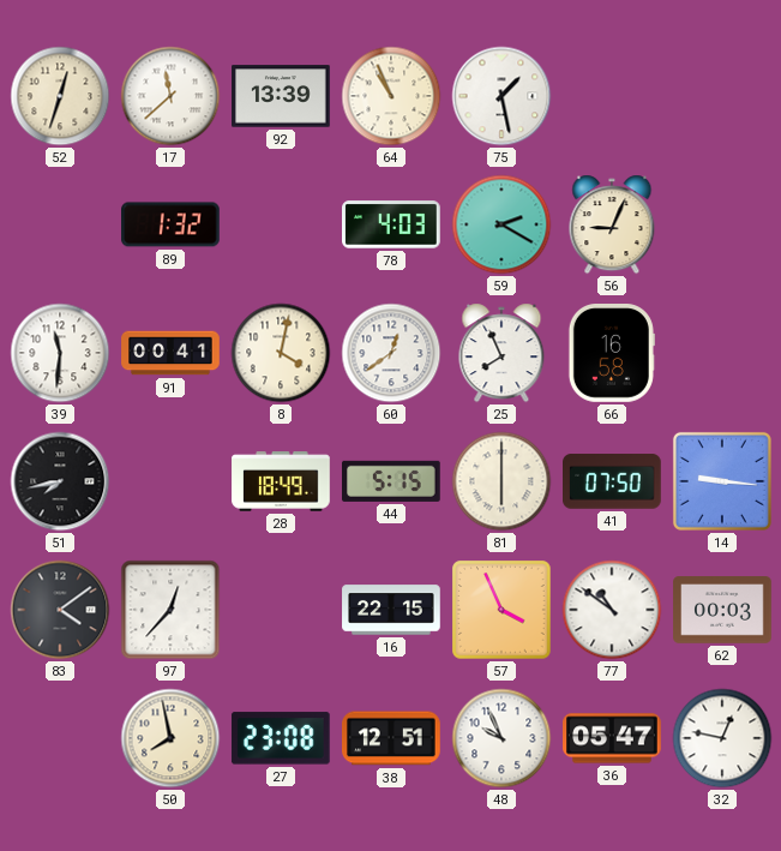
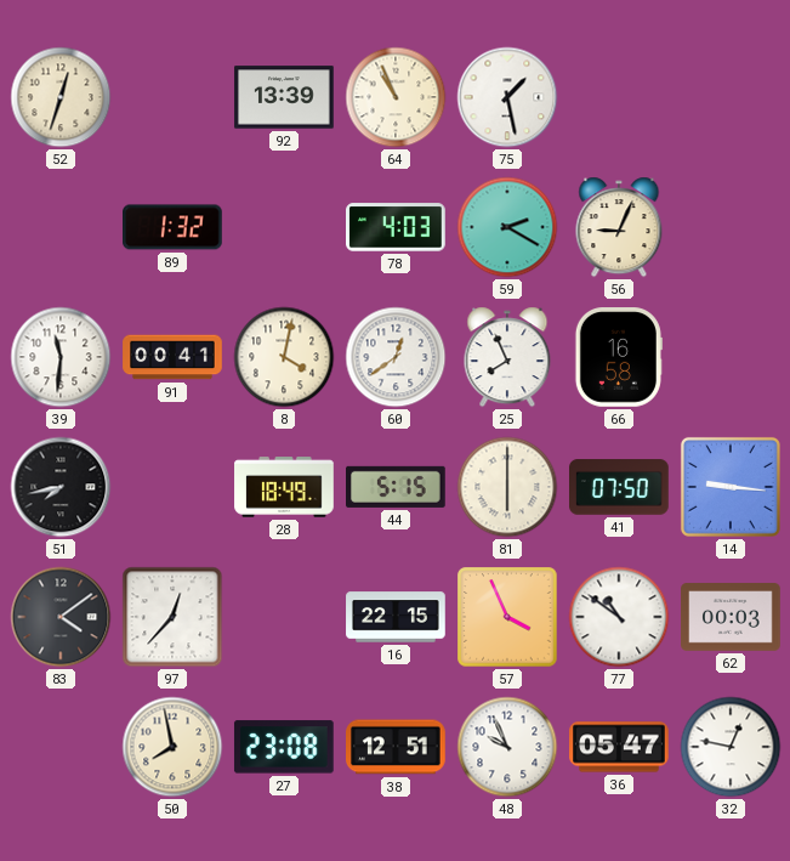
17: 11:38 -> none (170, 96)
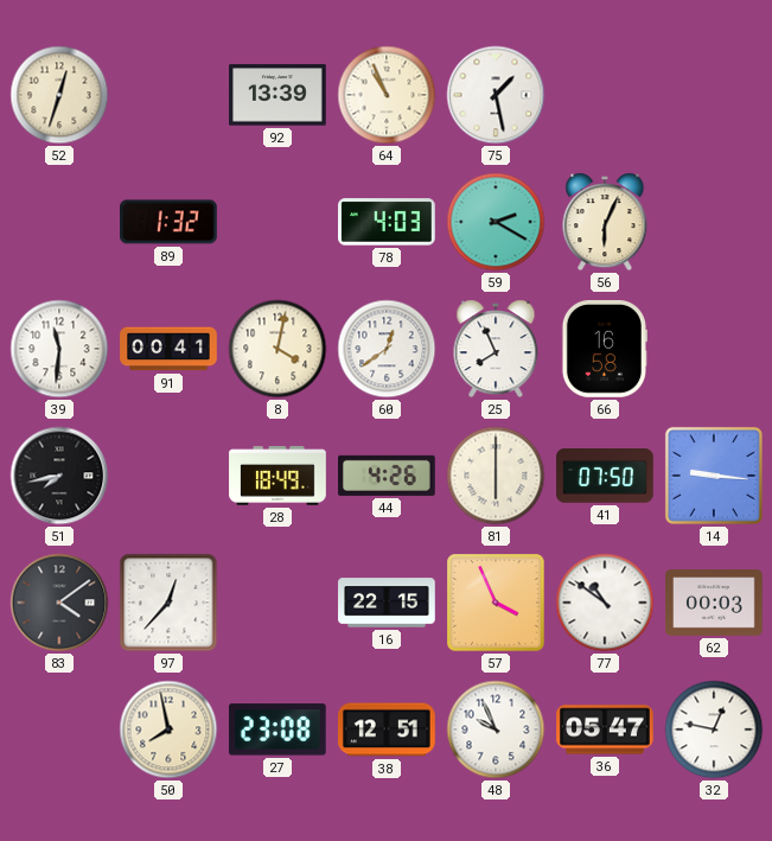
56: 9:04 -> 6:04 (605, 222)
44: 5:15 -> 4:26 (388, 476)
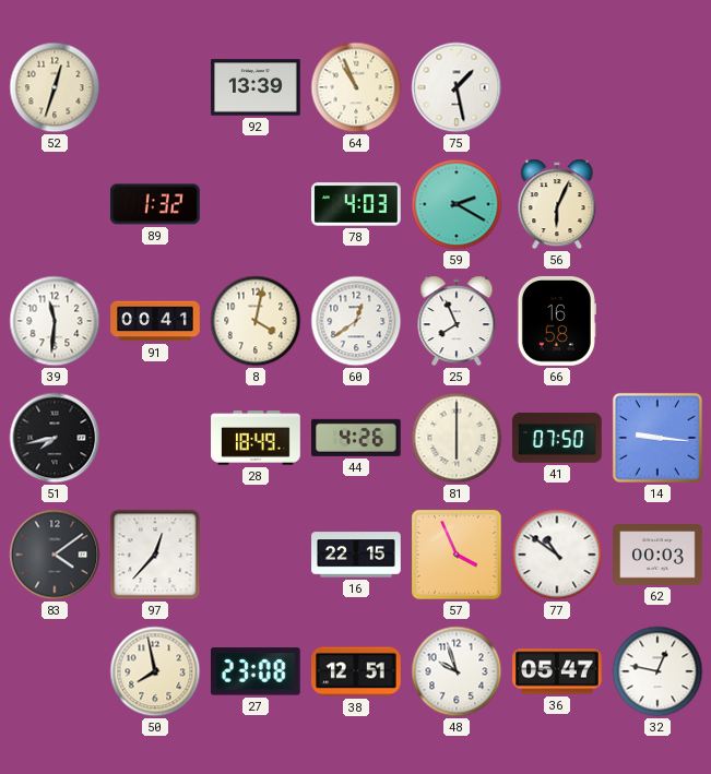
48: 9:56 -> 9:57 (457, 671)
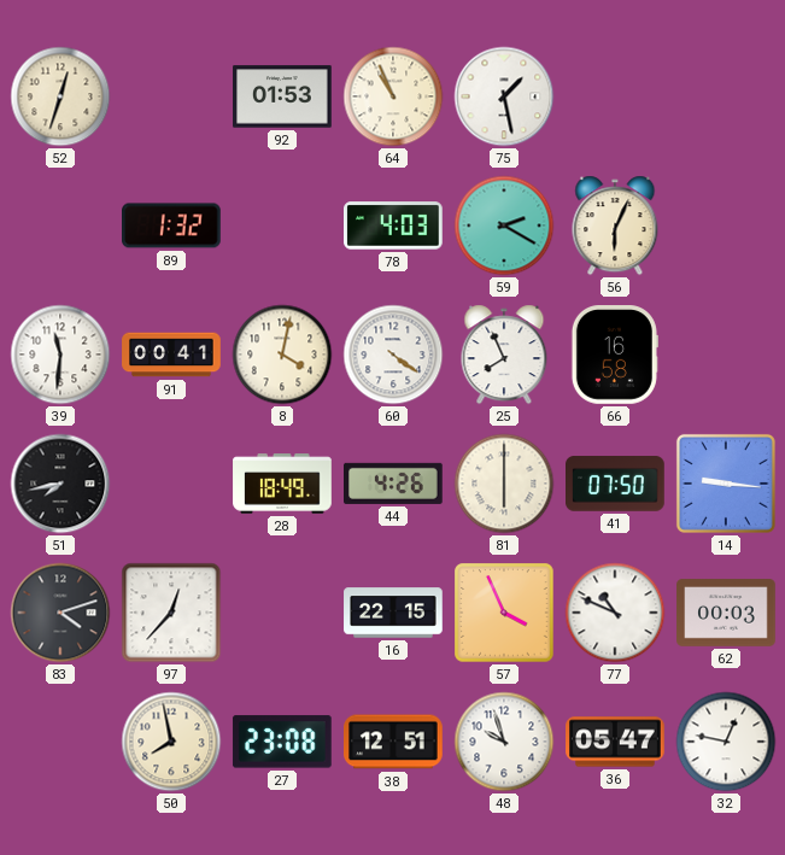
92: 13:39 -> 01:53 (282, 96)
60: 12:39 -> 4:21 (393, 355)
83: 4:09 -> 4:12 (60, 613)
77: 10:51 -> 10:49 (615, 613)
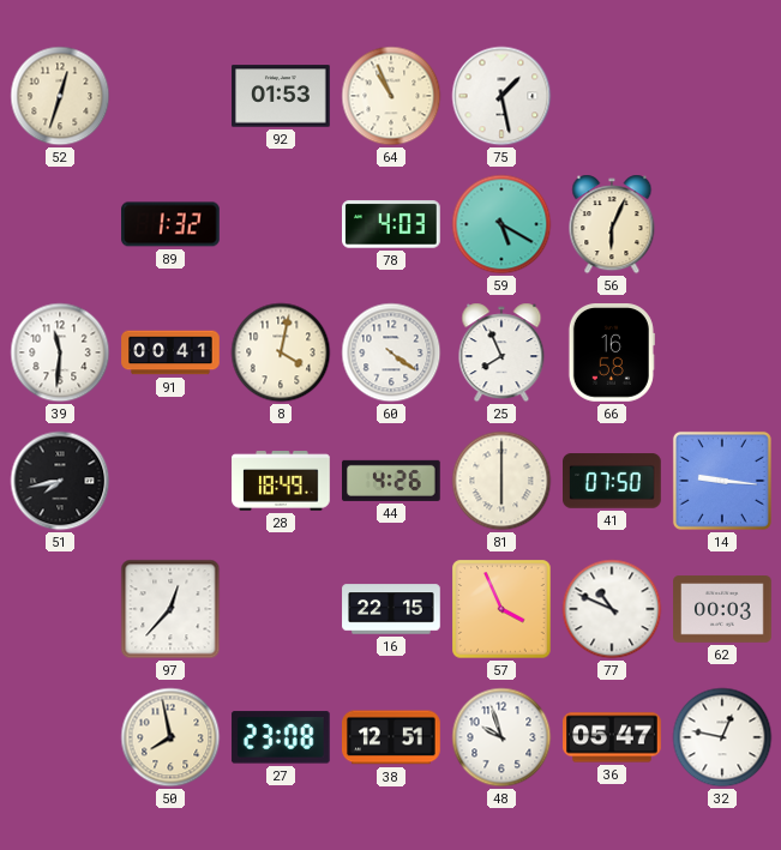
59: 2:20 -> 5:20 (501, 224)
83: 4:12 -> none (60, 613)
